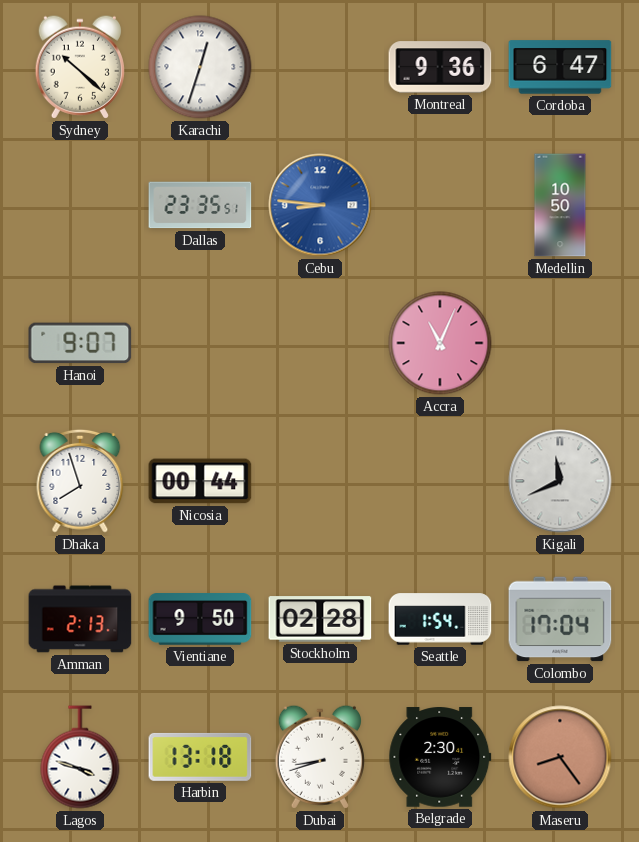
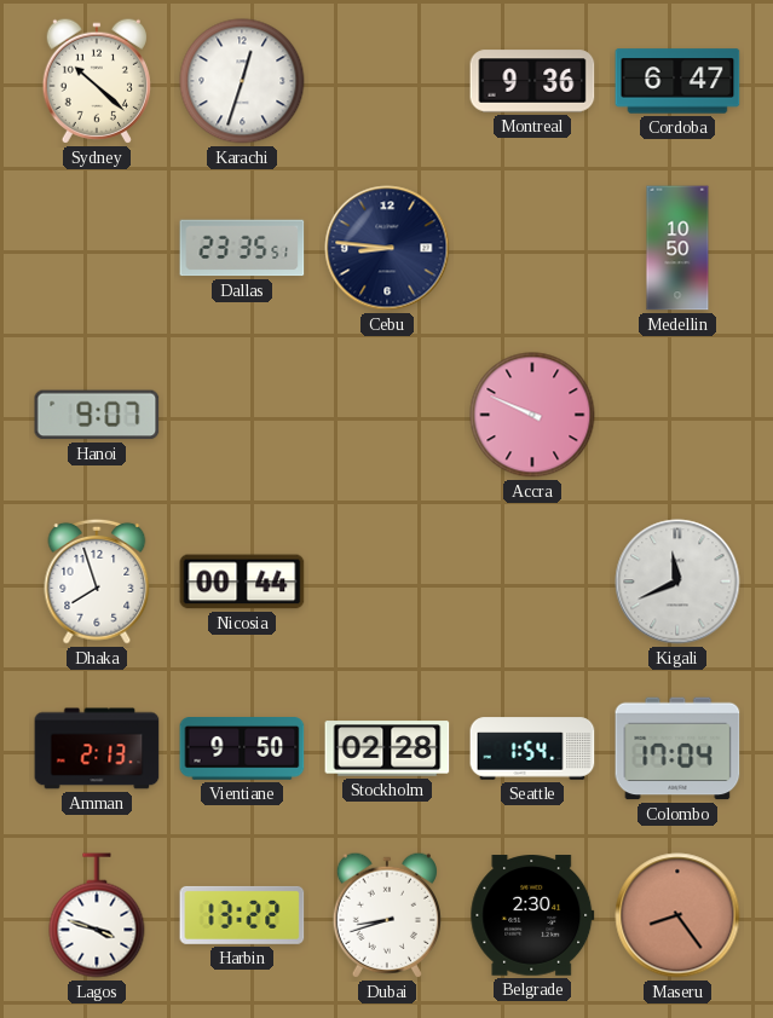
Cebu dial: blue -> navy (387, 248)
Accra: 11:04 -> 9:49 (532, 415)
Harbin: 13:18 -> 13:22 (242, 915)
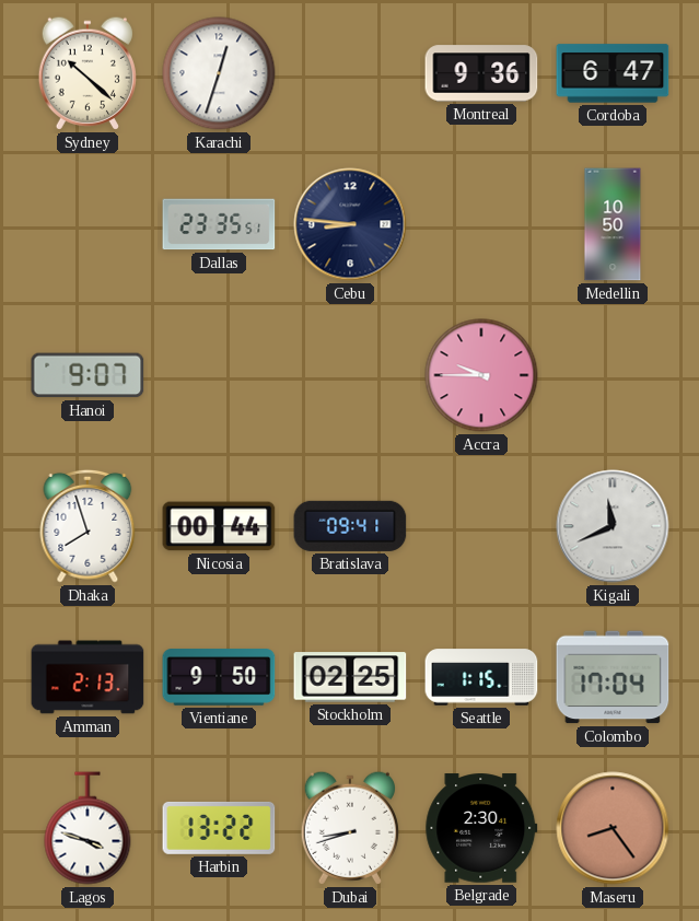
Accra: 9:49 -> 9:45 (481, 375)
Bratislava: none -> 09:41 (350, 526)
Stockholm: 02:28 -> 02:25 (350, 677)
Seattle: 1:54 -> 1:15 (481, 677)
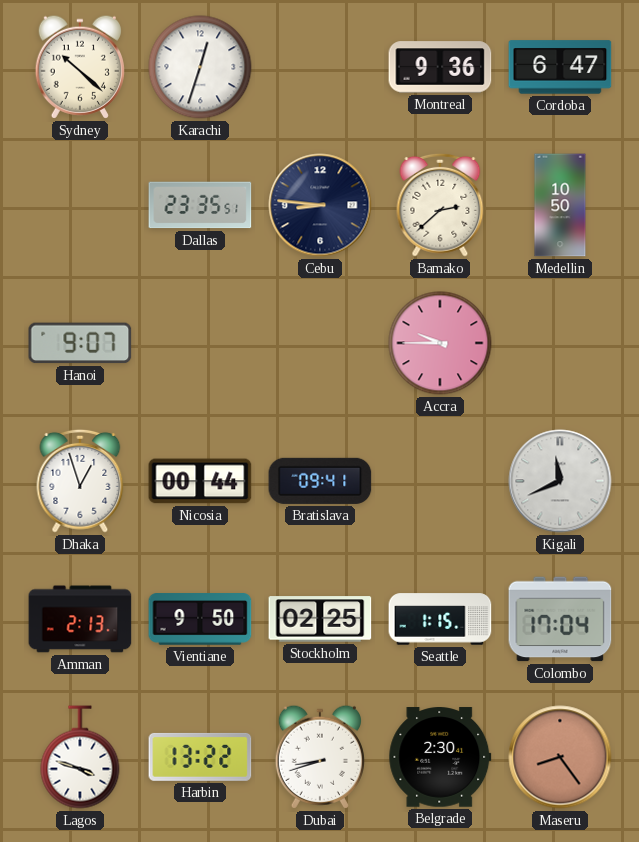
Bamako: none -> 2:38 (440, 205)
Dhaka: 7:57 -> 12:57 (80, 481)
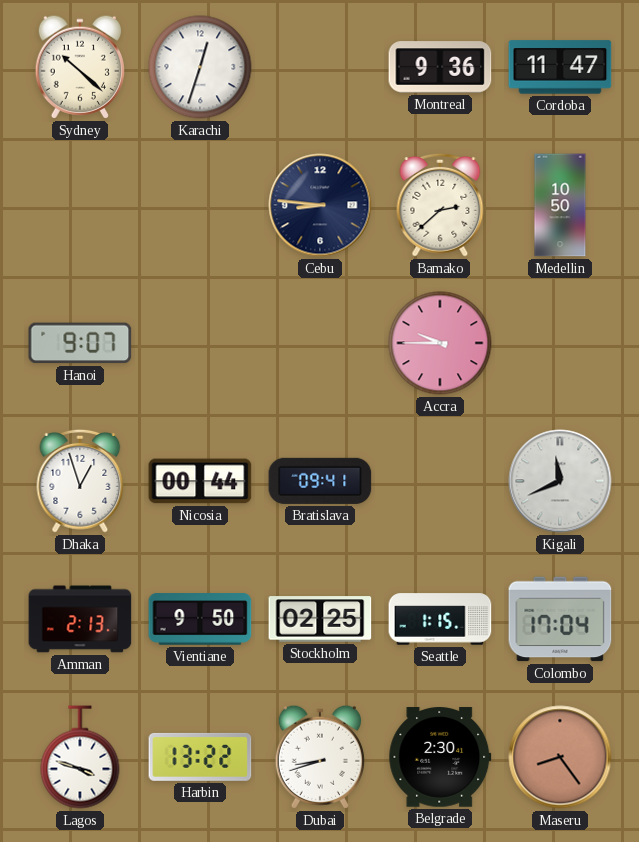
Cordoba: 6:47 -> 11:47 (560, 67)
Dallas: 23:35 -> none (200, 205)
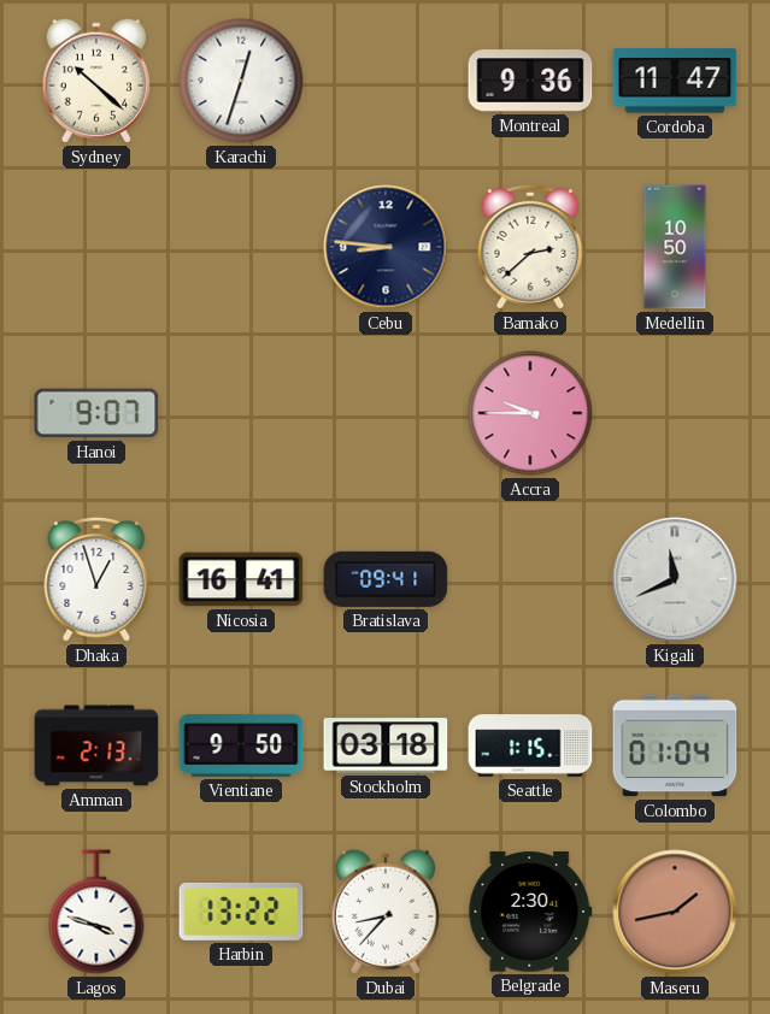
Nicosia: 00:44 -> 16:41 (241, 579)
Stockholm: 02:25 -> 03:18 (386, 745)
Colombo: 17:04 -> 01:04 (675, 745)
Dubai: 8:42 -> 8:37 (386, 912)
Maseru: 8:24 -> 1:43 (675, 912)
